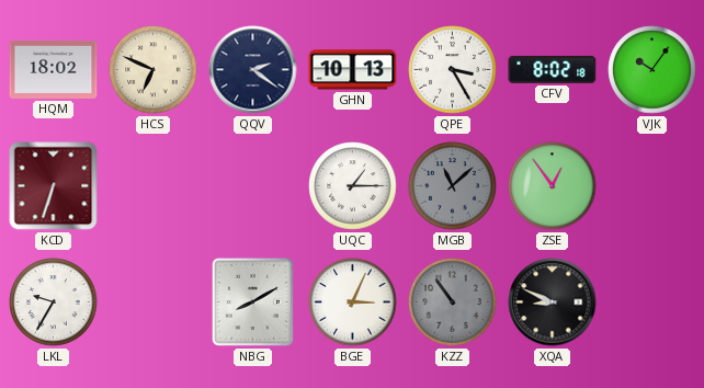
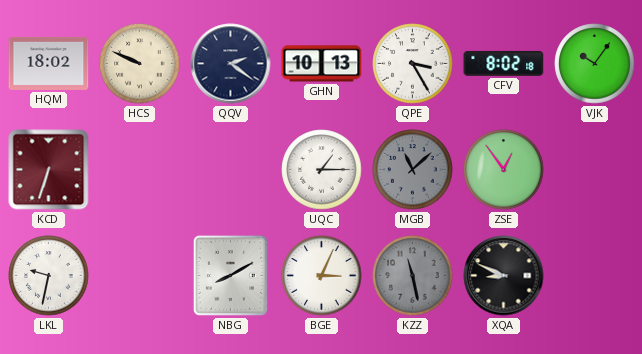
HCS: 6:49 -> 9:49 (140, 64)
LKL: 9:35 -> 9:32 (49, 276)
KZZ: 10:54 -> 11:28 (413, 276)
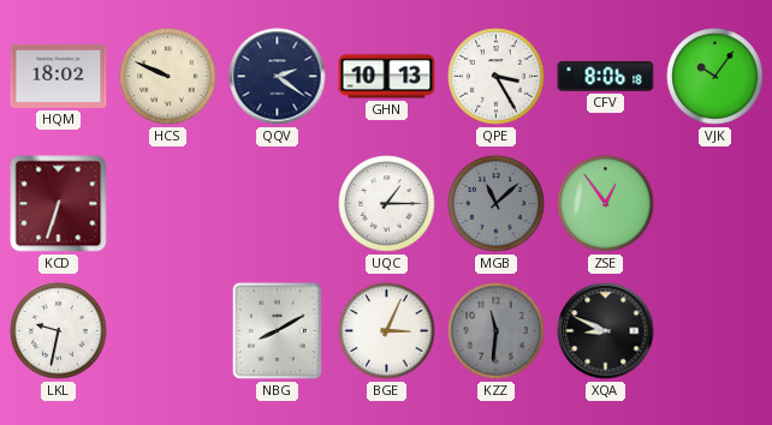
CFV: 8:02 -> 8:06 (606, 76)
KZZ: 11:28 -> 11:31 (497, 331)
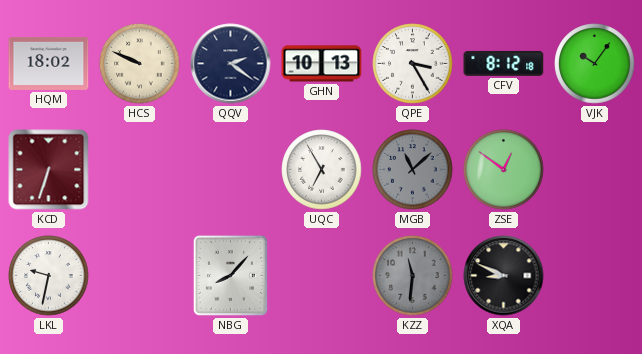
CFV: 8:06 -> 8:12 (504, 63)
UQC: 1:15 -> 6:55 (322, 170)
ZSE: 12:54 -> 12:51 (504, 170)
NBG: 8:10 -> 8:07 (230, 275)
BGE: 3:04 -> none (387, 331)
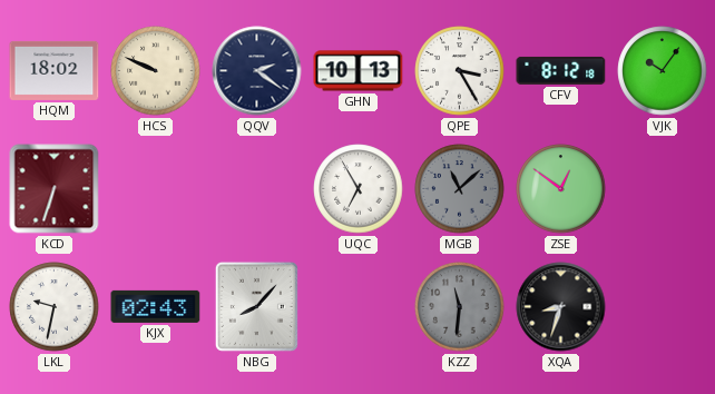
KJX: none -> 02:43 (156, 306)
XQA: 8:49 -> 8:33 (561, 307)
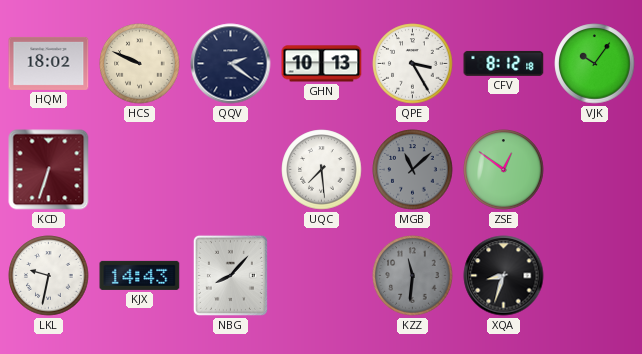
UQC: 6:55 -> 7:29 (322, 170)
KJX: 02:43 -> 14:43 (140, 275)
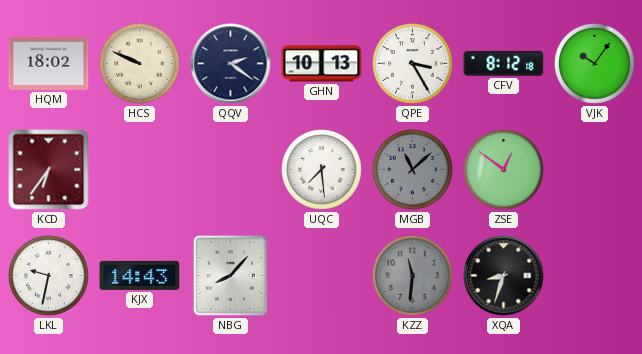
KCD: 6:33 -> 6:36 (49, 170)
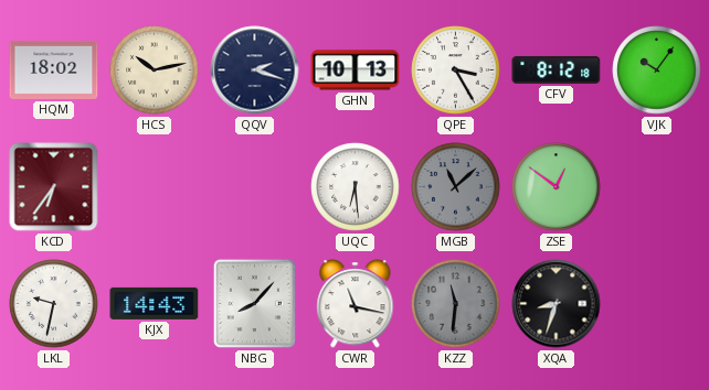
HCS: 9:49 -> 10:13 (155, 71)
QQV: 2:21 -> 2:18 (255, 71)
UQC: 7:29 -> 6:29 (356, 187)
CWR: none -> 11:17 (356, 304)
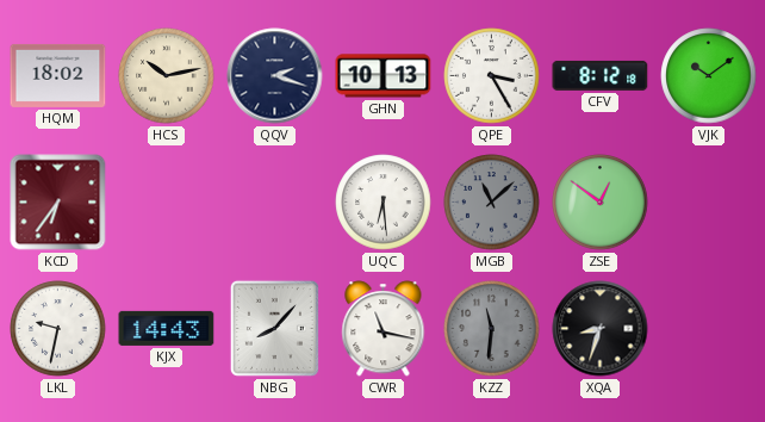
VJK: 10:06 -> 10:09 (709, 76)
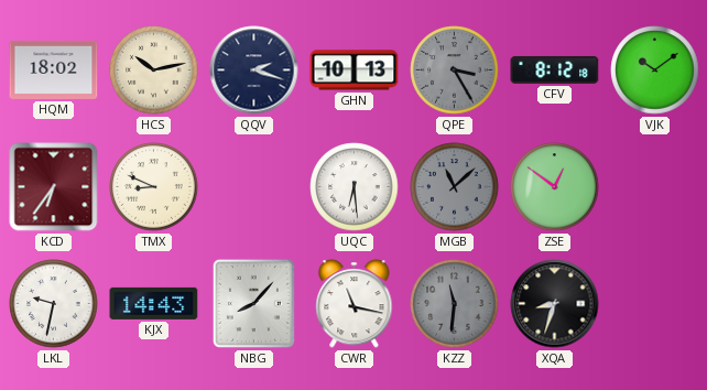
QPE dial: white -> grey (455, 71)
TMX: none -> 8:49 (154, 187)
